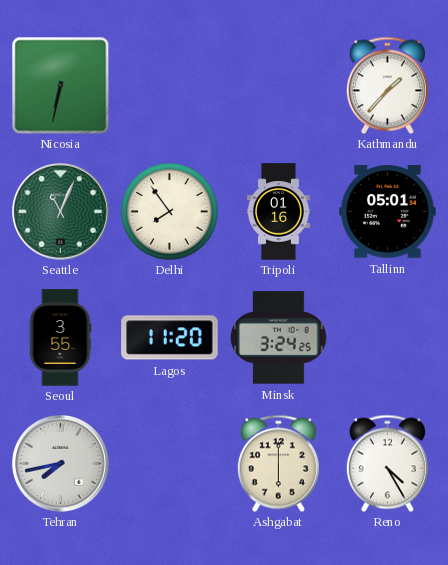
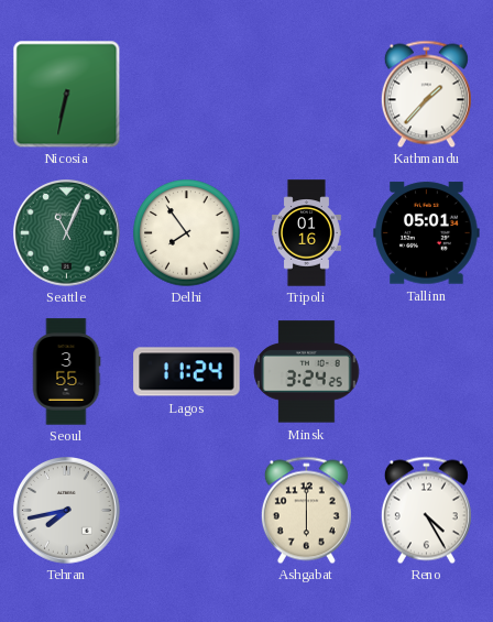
Lagos: 11:20 -> 11:24 (187, 372)
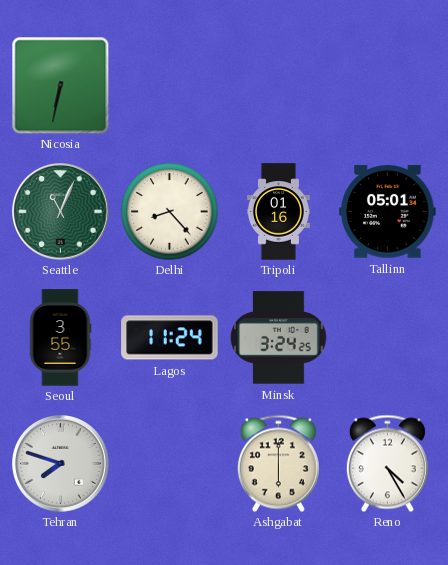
Kathmandu: 1:37 -> none (426, 94)
Delhi: 7:54 -> 8:23 (170, 212)
Tehran: 7:43 -> 7:48 (61, 464)
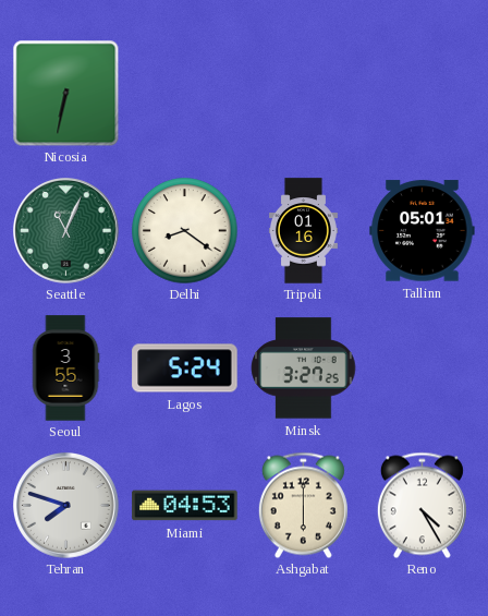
Delhi: 8:23 -> 8:21 (185, 231)
Lagos: 11:24 -> 5:24 (185, 369)
Minsk: 3:24 -> 3:27 (304, 369)
Miami: none -> 04:53 (185, 506)
